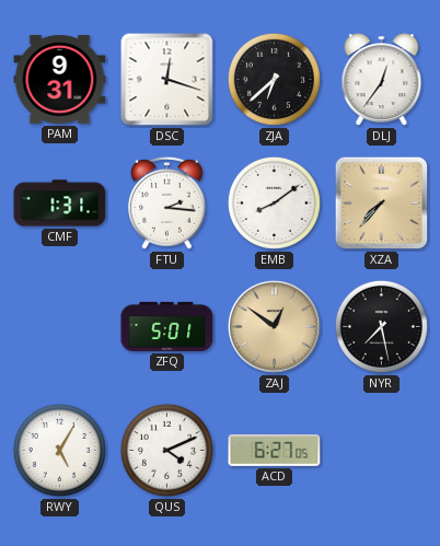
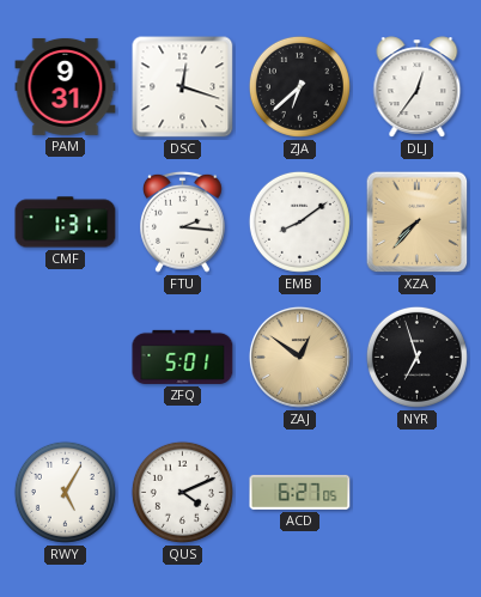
NYR: 7:28 -> 6:57 (416, 357)
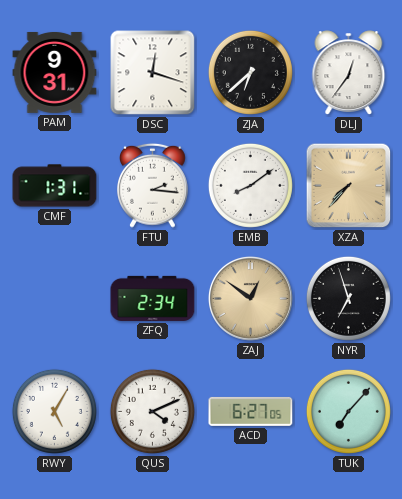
ZFQ: 5:01 -> 2:34 (153, 298)
TUK: none -> 7:07 (348, 411)
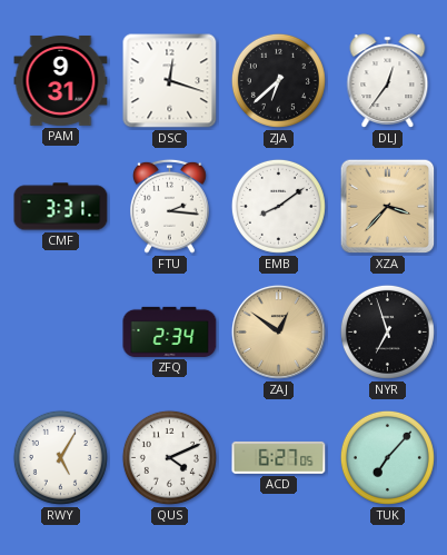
CMF: 1:31 -> 3:31 (61, 207)
XZA: 7:37 -> 3:37 (388, 207)
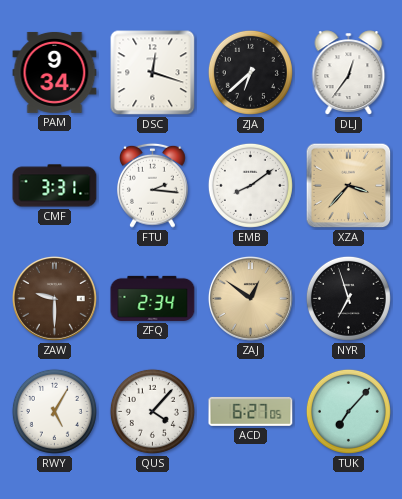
PAM: 9:31 -> 9:34 (55, 72)
ZAW: none -> 9:30 (54, 298)
QUS: 4:11 -> 4:07 (152, 411)
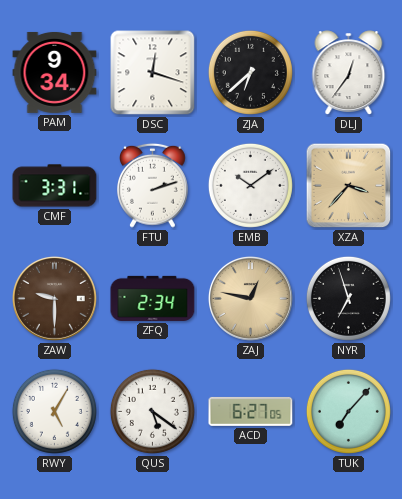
FTU: 2:16 -> 2:12 (153, 185)
EMB: 8:09 -> 10:09 (250, 185)
ZAJ: 12:51 -> 12:47 (250, 298)
QUS: 4:07 -> 5:21 (152, 411)
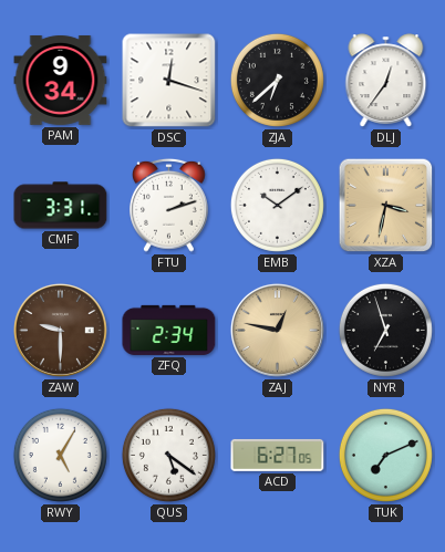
XZA: 3:37 -> 3:32 (386, 206)
TUK: 7:07 -> 7:11 (385, 455)
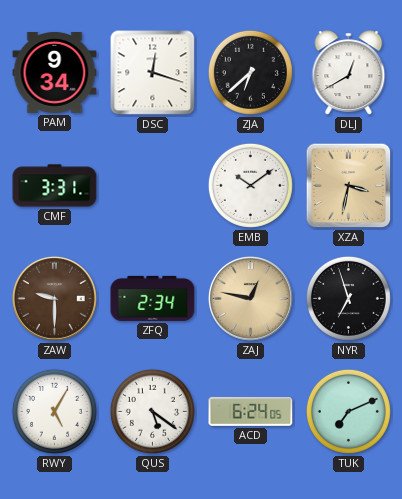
DLJ: 12:36 -> 12:40 (349, 73)
FTU: 2:12 -> none (169, 205)
ACD: 6:27 -> 6:24 (251, 411)
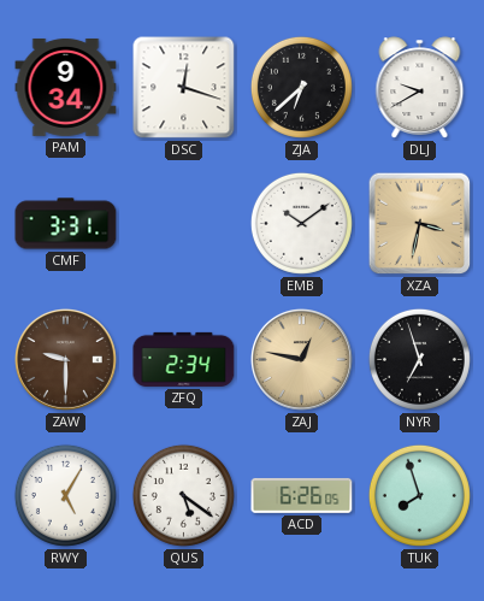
DLJ: 12:40 -> 9:40 (420, 88)
ACD: 6:24 -> 6:26 (302, 495)
TUK: 7:11 -> 7:57 (419, 495)
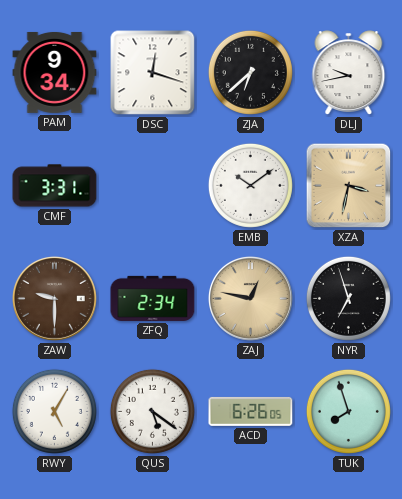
DLJ: 9:40 -> 9:43 (349, 73)
